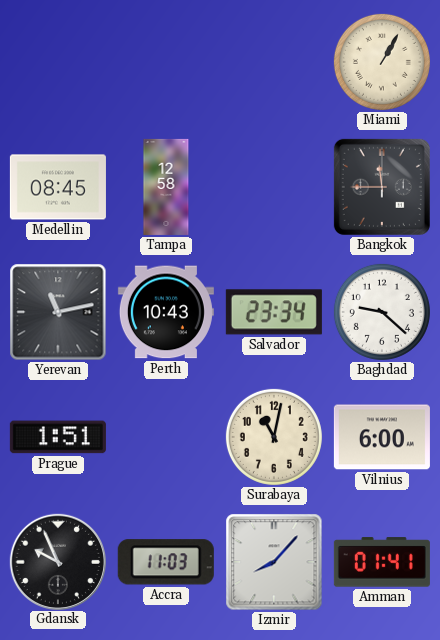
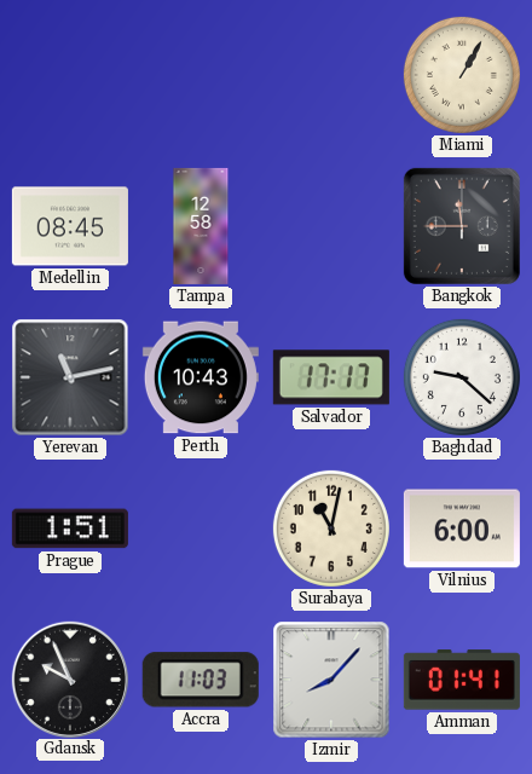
Salvador: 23:34 -> 17:17 (331, 377)
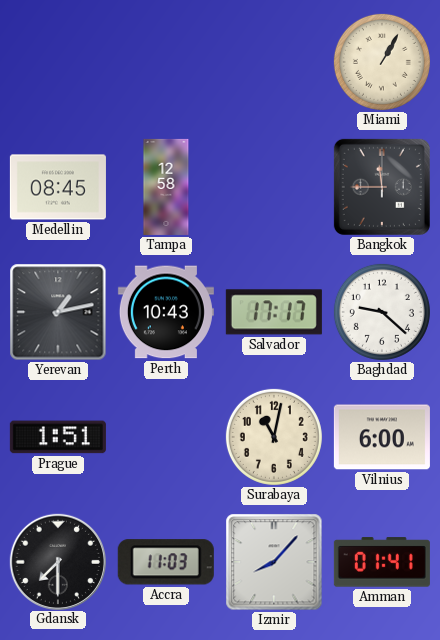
Yerevan: 11:13 -> 1:13 (58, 312)
Gdansk: 9:56 -> 7:30 (57, 561)
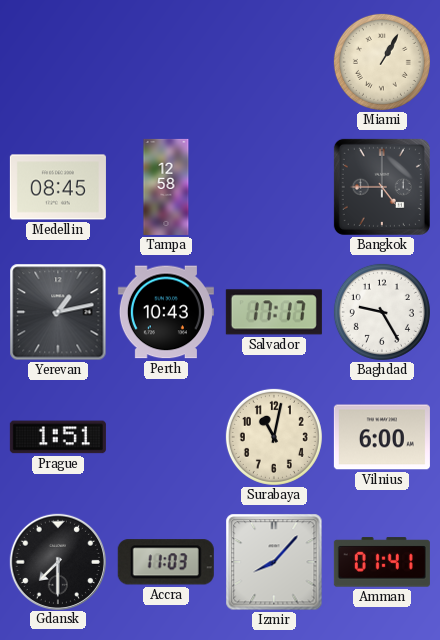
Bangkok: 11:45 -> 4:45 (382, 187)
Baghdad: 9:22 -> 9:25 (382, 312)
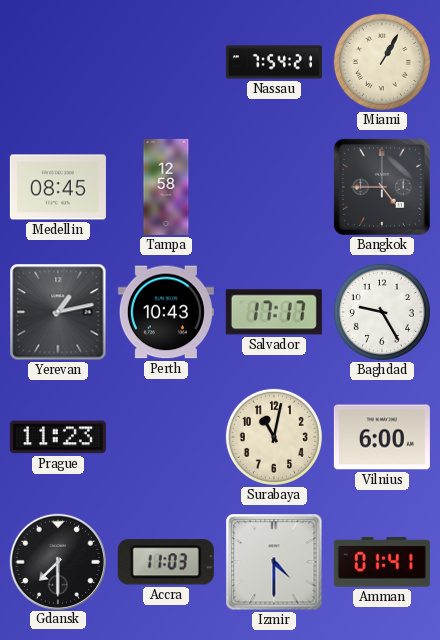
Nassau: none -> 7:54 (274, 62)
Prague: 1:51 -> 11:23 (58, 437)
Izmir: 8:07 -> 4:30 (274, 562)
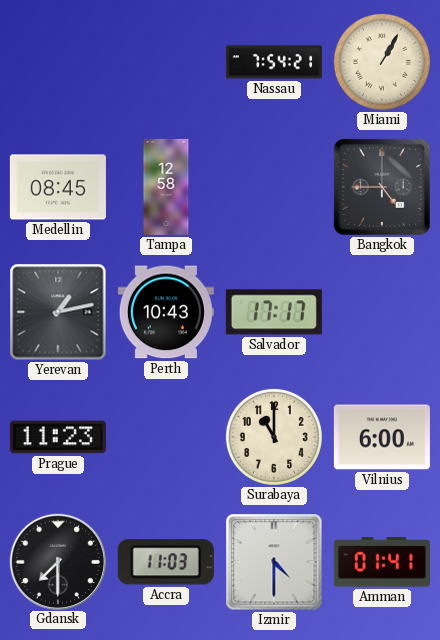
Baghdad: 9:25 -> none (382, 312)
Surabaya: 11:02 -> 11:00 (274, 437)
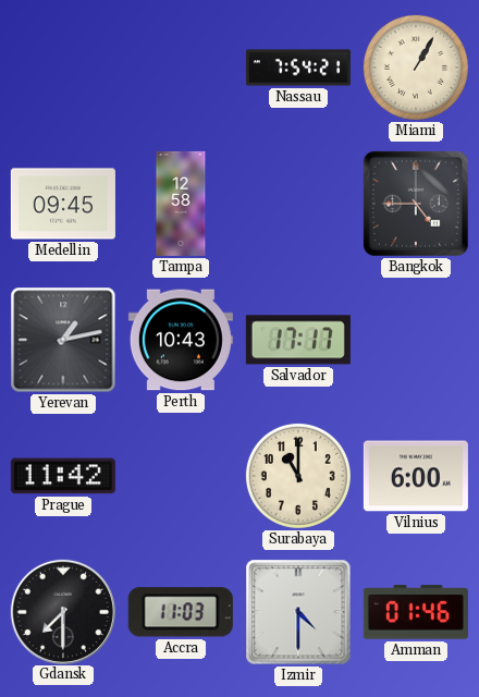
Medellin: 08:45 -> 09:45 (63, 204)
Prague: 11:23 -> 11:42 (63, 476)
Amman: 01:41 -> 01:46 (416, 612)
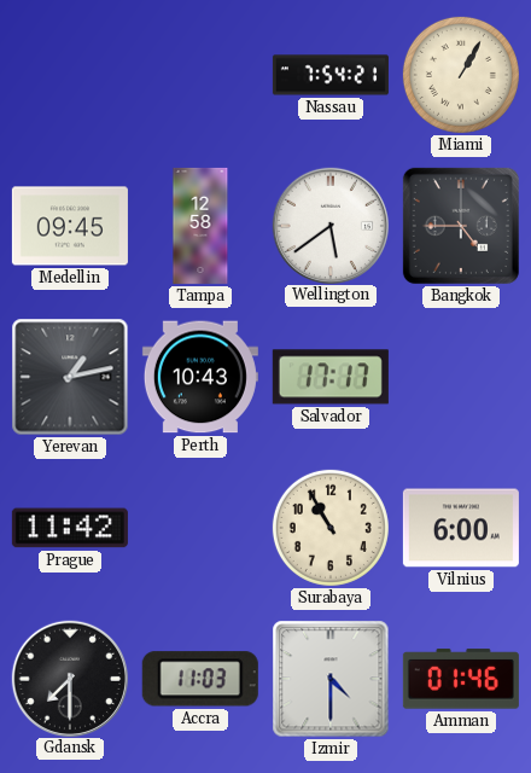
Wellington: none -> 5:39 (329, 225)
Surabaya: 11:00 -> 10:55 (331, 528)
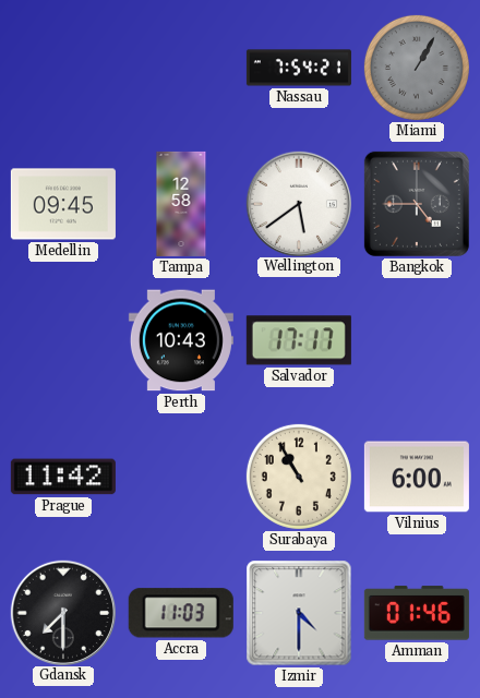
Miami dial: cream -> grey (417, 68)
Yerevan: 1:13 -> none (70, 377)
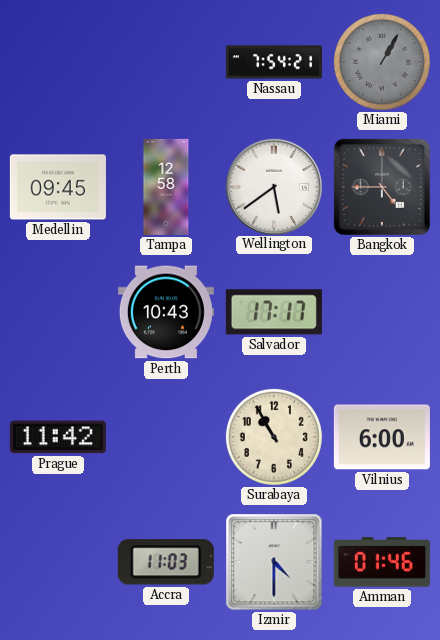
Gdansk: 7:30 -> none (62, 612)
